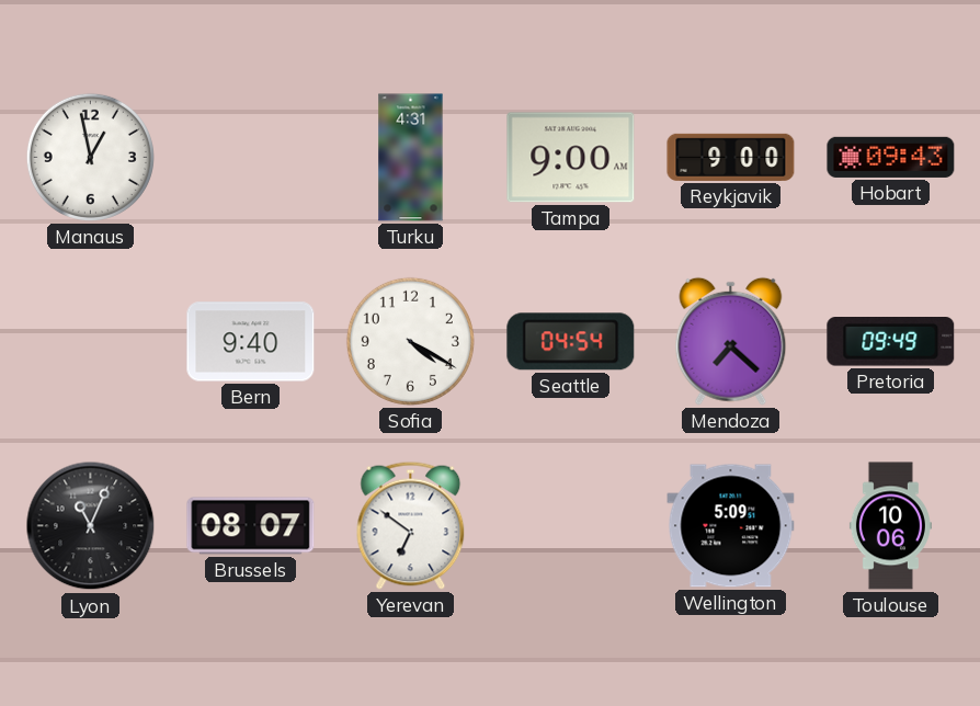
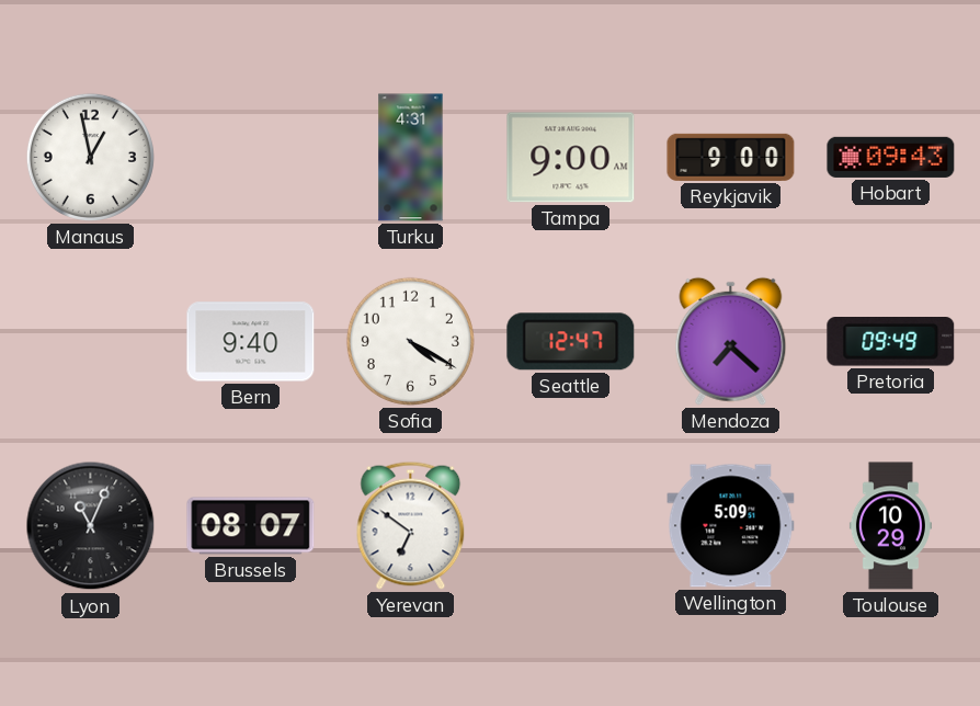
Seattle: 04:54 -> 12:47 (571, 342)
Toulouse: 10:06 -> 10:29 (890, 526)
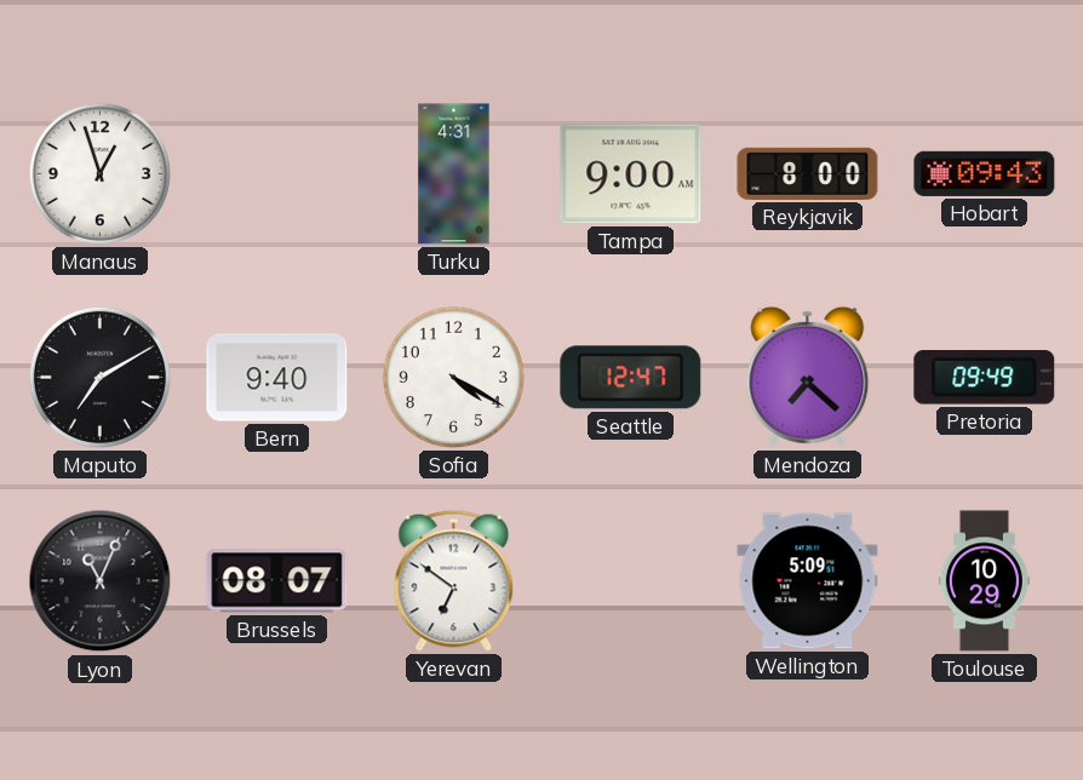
Manaus: 12:58 -> 12:57 (99, 173)
Reykjavik: 9:00 -> 8:00 (808, 173)
Maputo: none -> 7:10 (99, 377)
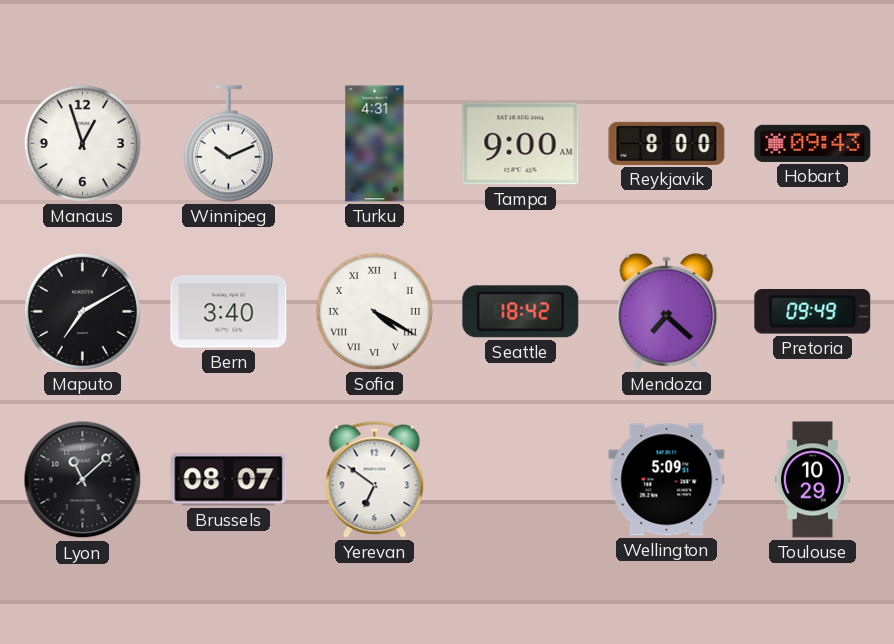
Winnipeg: none -> 10:11 (228, 144)
Bern: 9:40 -> 3:40 (229, 312)
Sofia numerals: Arabic -> Roman (374, 311)
Seattle: 12:47 -> 18:42 (521, 312)
Lyon: 11:04 -> 11:08 (83, 480)
